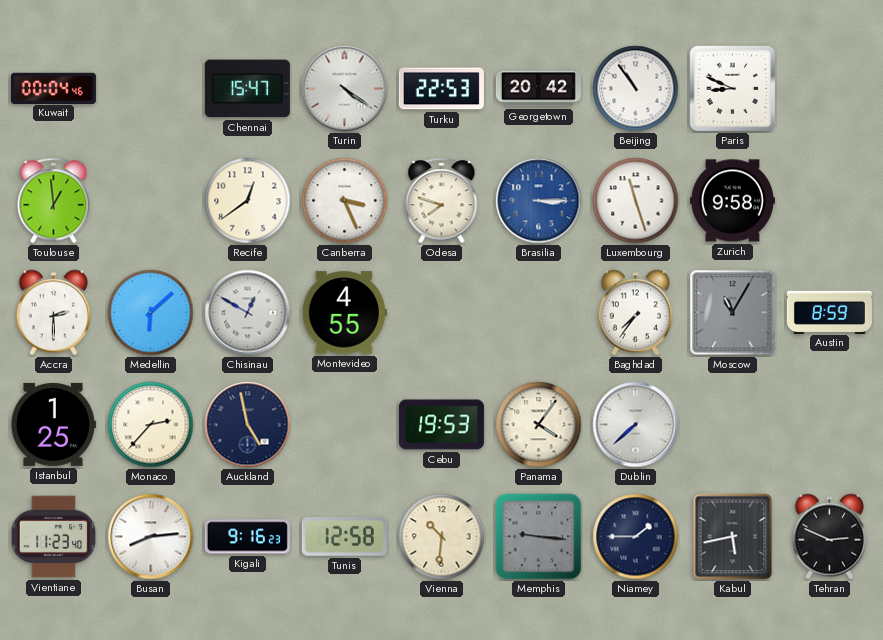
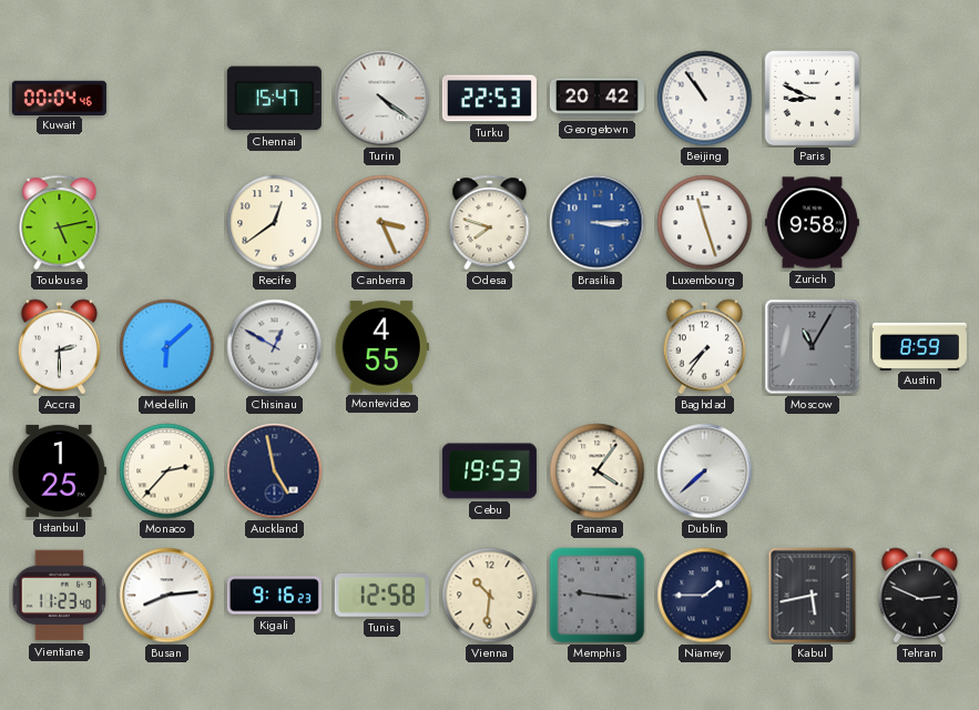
Toulouse: 12:59 -> 5:13 (60, 223)
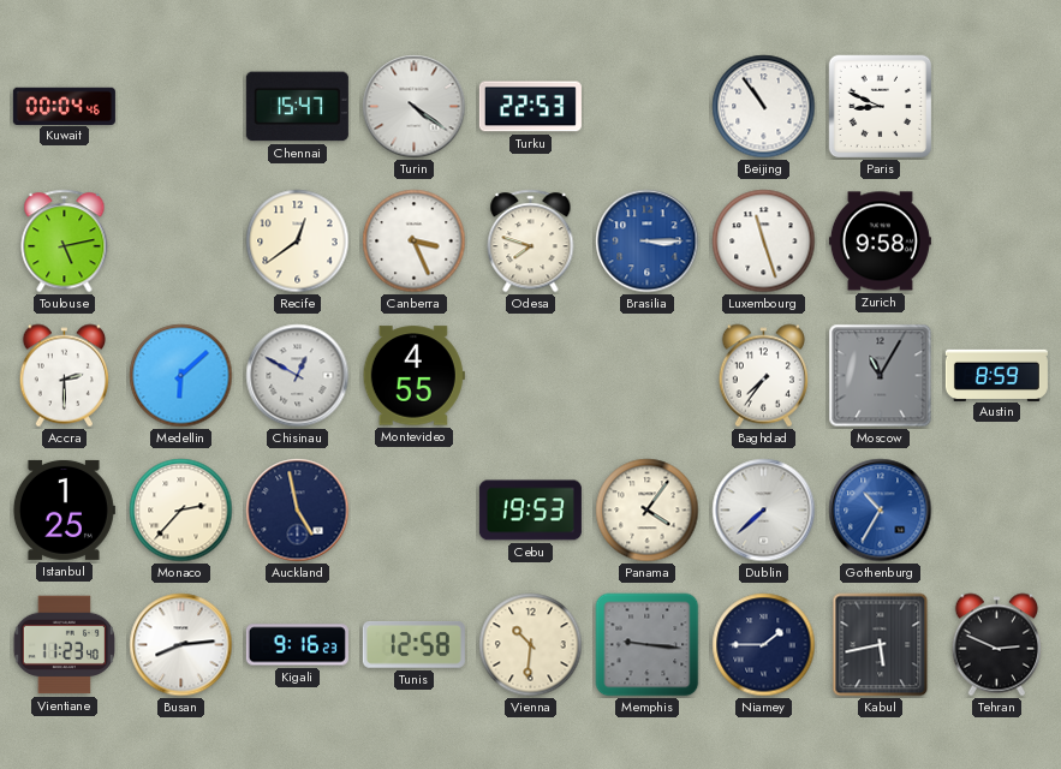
Georgetown: 20:42 -> none (596, 99)
Gothenburg: none -> 10:35 (881, 511)
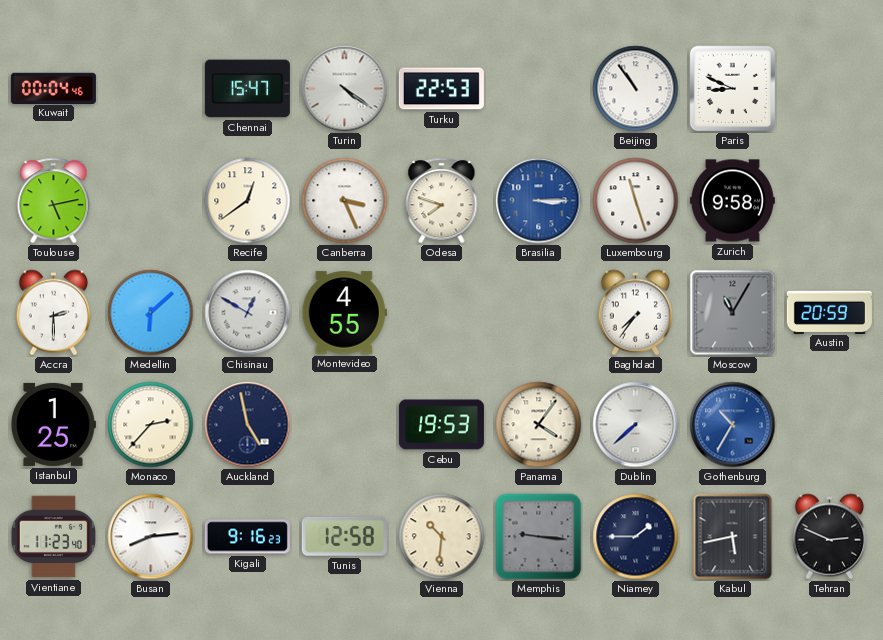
Austin: 8:59 -> 20:59 (829, 312)
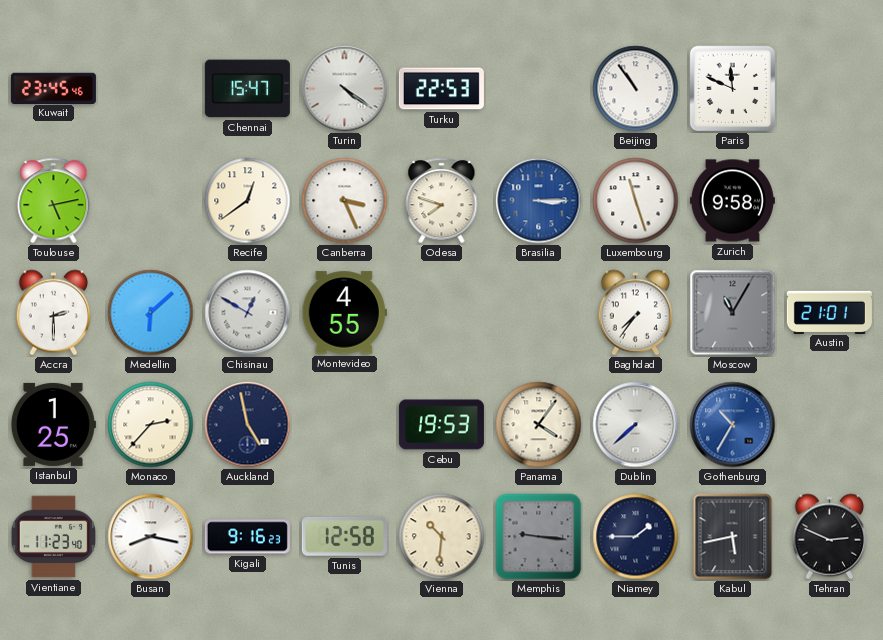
Kuwait: 00:04 -> 23:45 (53, 88)
Paris: 8:49 -> 11:49 (733, 89)
Austin: 20:59 -> 21:01 (829, 312)
Busan: 8:14 -> 8:17 (151, 537)
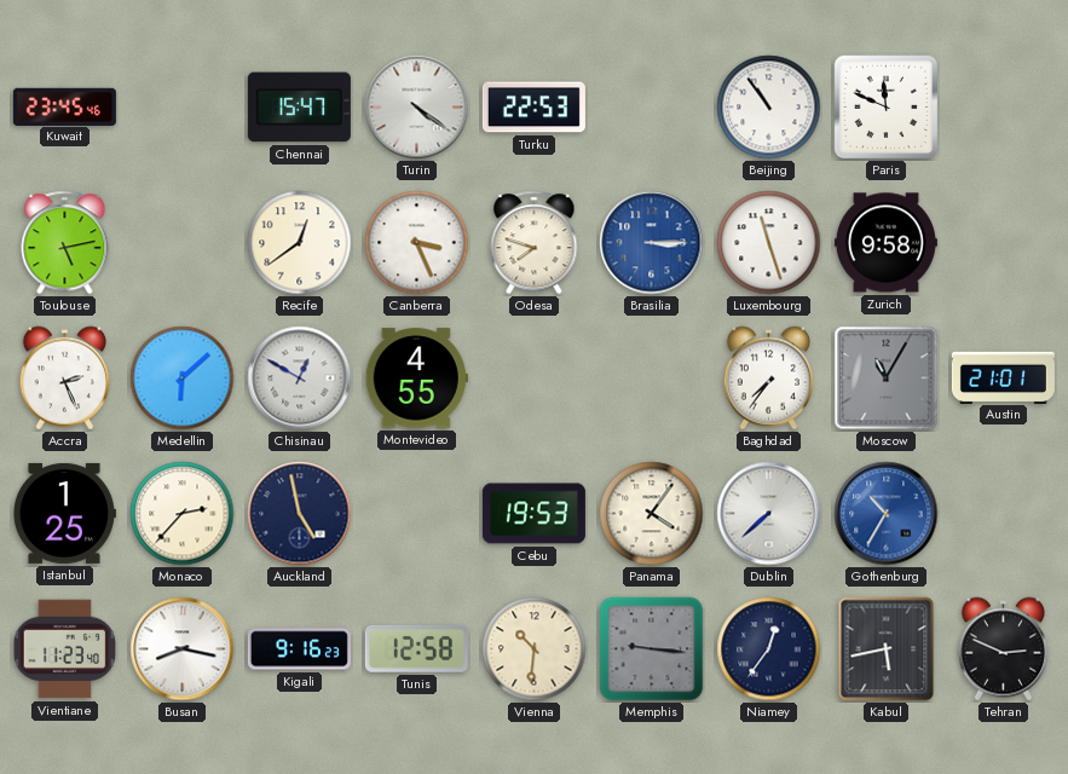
Accra: 2:30 -> 2:26 (64, 379)
Niamey: 1:45 -> 12:36 (769, 649)
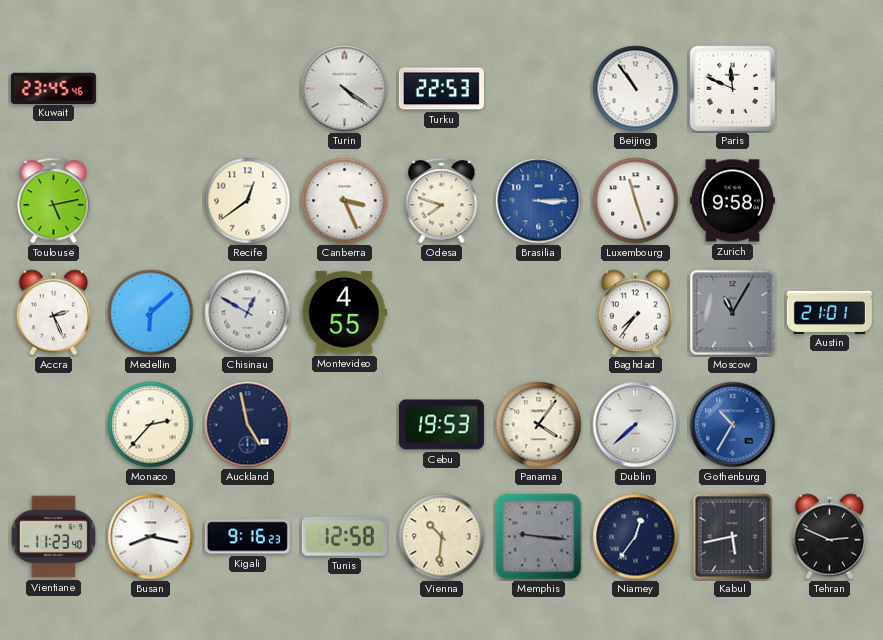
Chennai: 15:47 -> none (299, 108)
Istanbul: 1:25 -> none (64, 513)
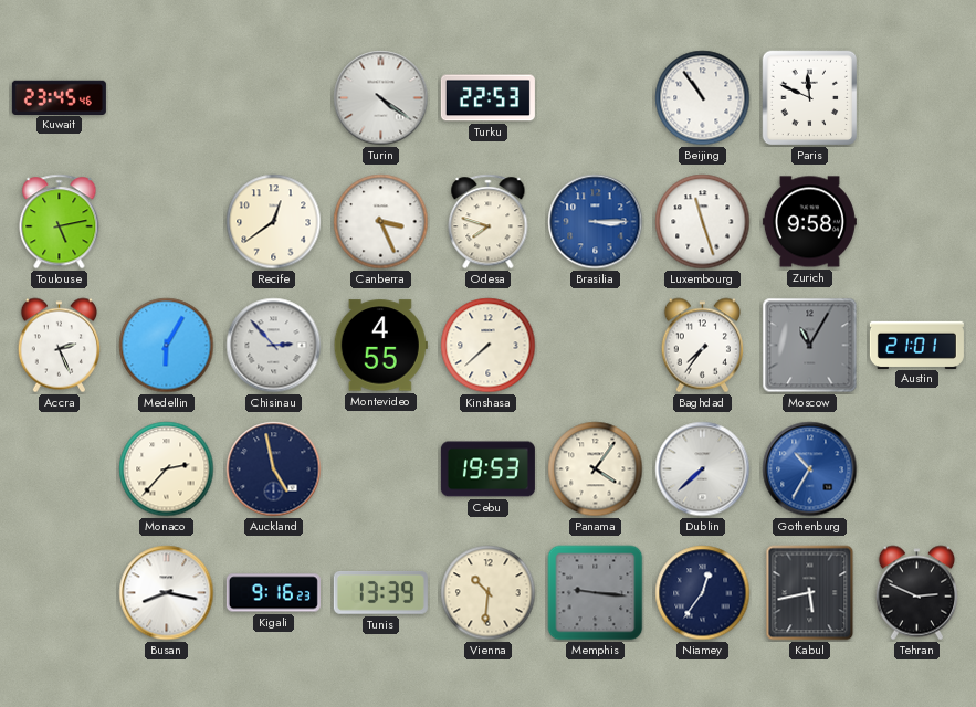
Medellin: 6:08 -> 6:05 (167, 346)
Chisinau: 12:50 -> 2:53 (274, 346)
Kinshasa: none -> 7:38 (489, 346)
Vientiane: 11:23 -> none (53, 537)
Tunis: 12:58 -> 13:39 (380, 593)
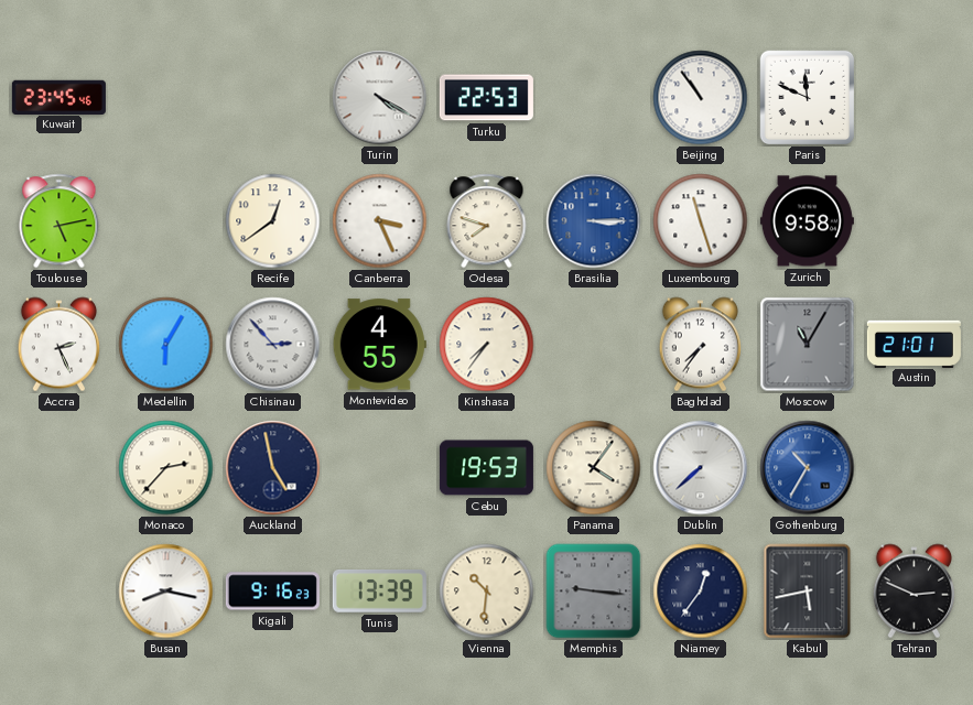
Turin: 4:21 -> 4:20 (380, 98)
Kinshasa: 7:38 -> 7:36 (487, 345)
